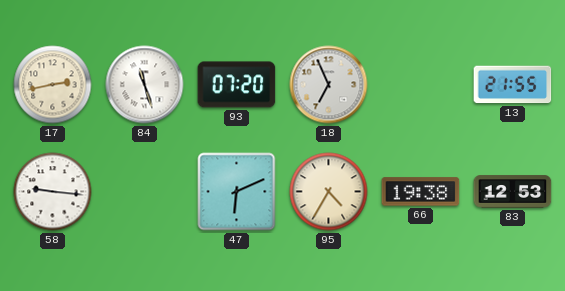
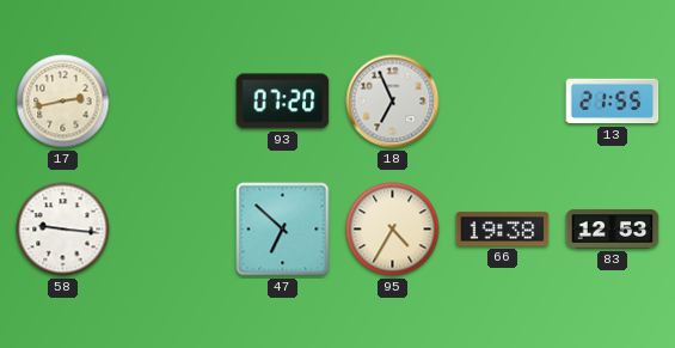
84: 11:27 -> none (145, 85)
47: 6:11 -> 6:52 (283, 230)
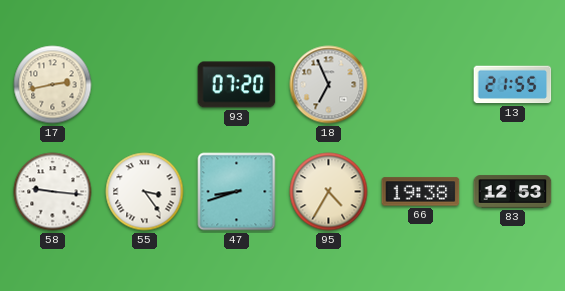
55: none -> 3:24 (145, 192)
47: 6:52 -> 8:42 (237, 192)
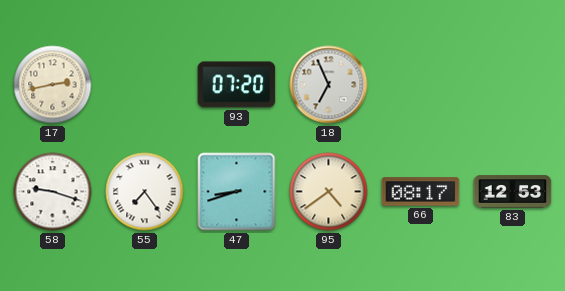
13: 21:55 -> none (513, 85)
58: 9:16 -> 9:18 (53, 192)
55: 3:24 -> 7:24 (145, 192)
95: 4:35 -> 4:39 (329, 192)
66: 19:38 -> 08:17 (421, 192)
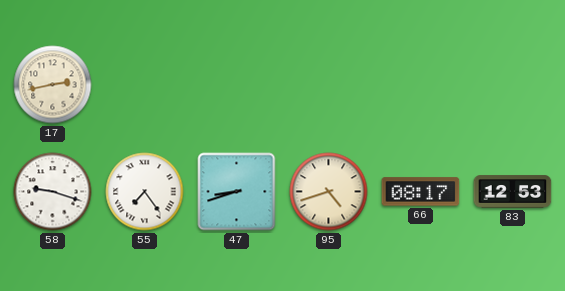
93: 07:20 -> none (237, 85)
18: 6:56 -> none (329, 85)
95: 4:39 -> 4:42 (329, 192)
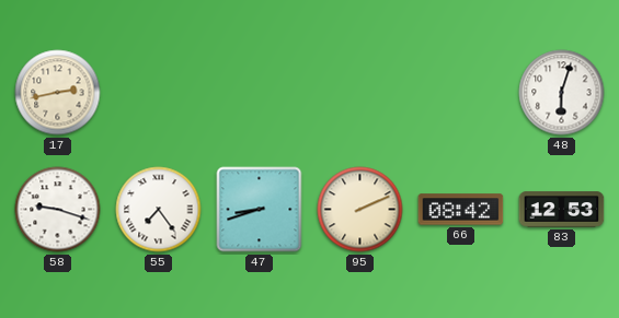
48: none -> 6:03 (562, 93)
95: 4:42 -> 2:11 (360, 210)
66: 08:17 -> 08:42 (461, 210)
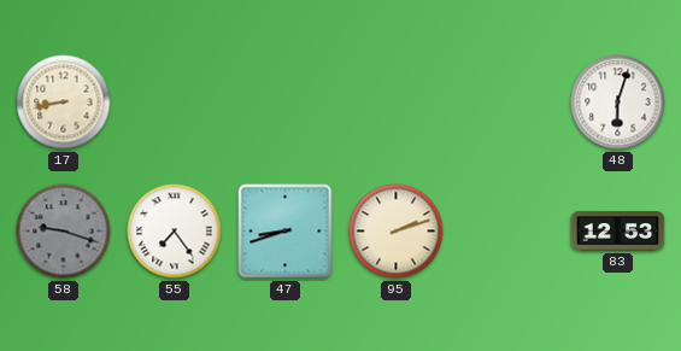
17: 2:43 -> 8:43 (64, 103)
58 dial: white -> grey (64, 232)
95: 2:11 -> 2:12 (397, 232)
66: 08:42 -> none (461, 210)
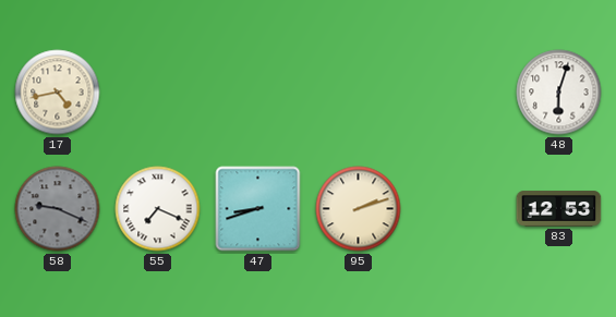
17: 8:43 -> 4:43 (58, 93)
58: 9:18 -> 9:19 (58, 209)
55: 7:24 -> 7:19 (158, 209)
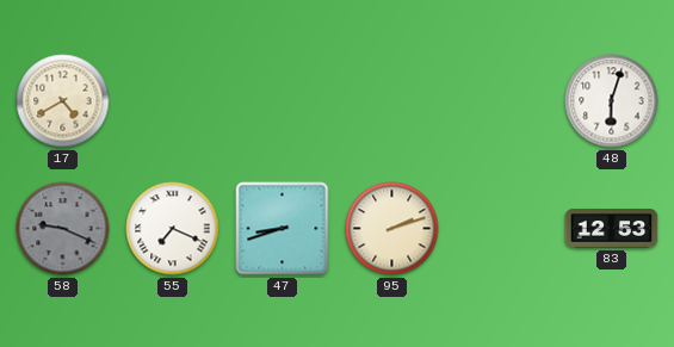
17: 4:43 -> 4:40 (63, 101)
